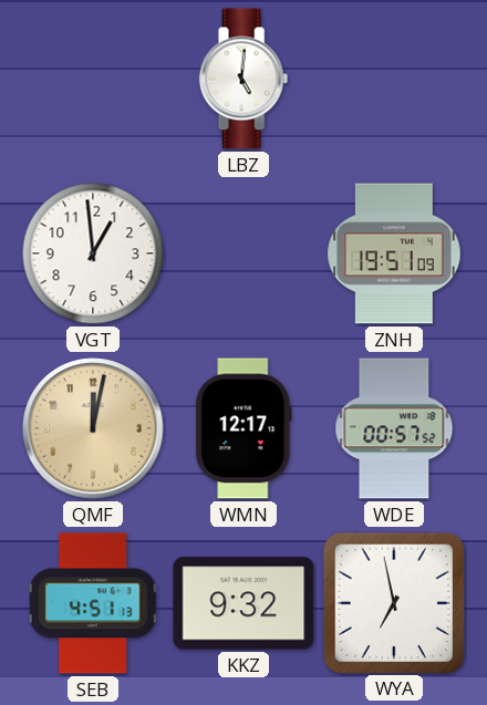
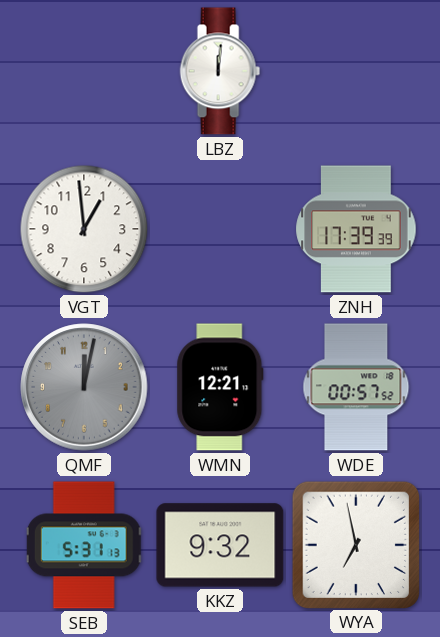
LBZ: 5:01 -> 12:01 (220, 71)
ZNH: 19:51 -> 17:39 (356, 229)
QMF dial: champagne -> grey (84, 387)
WMN: 12:17 -> 12:21 (220, 387)
SEB: 4:51 -> 5:31 (84, 545)
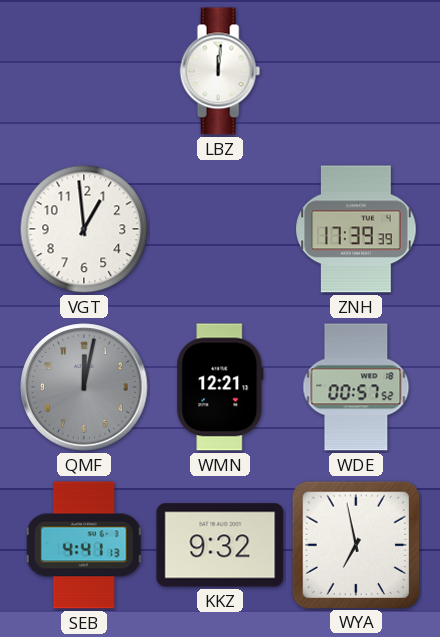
SEB: 5:31 -> 4:41 (84, 545)
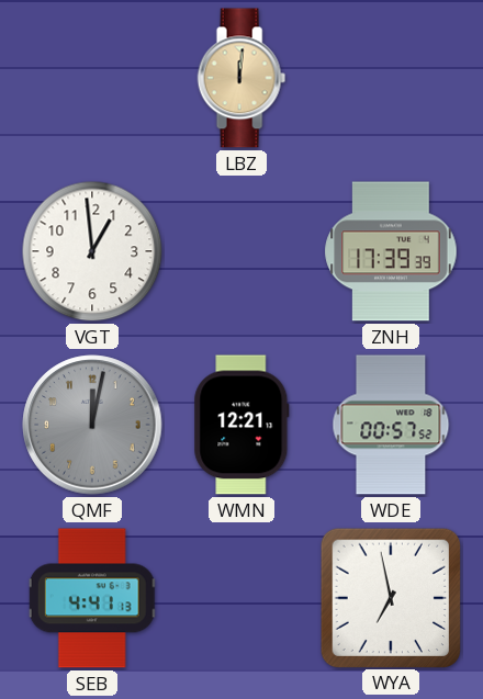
LBZ dial: white -> champagne (241, 78)
KKZ: 9:32 -> none (220, 545)
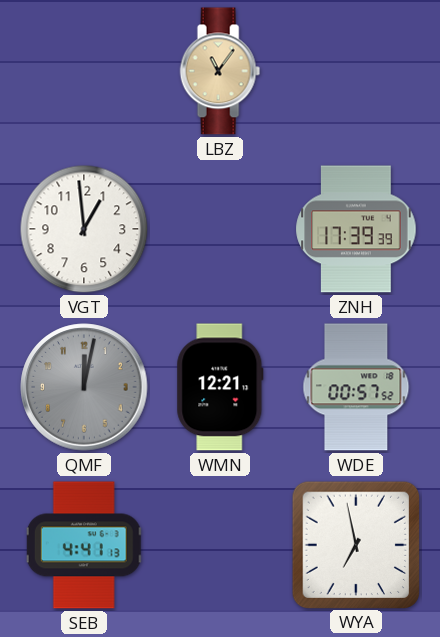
LBZ: 12:01 -> 11:06 (220, 71)
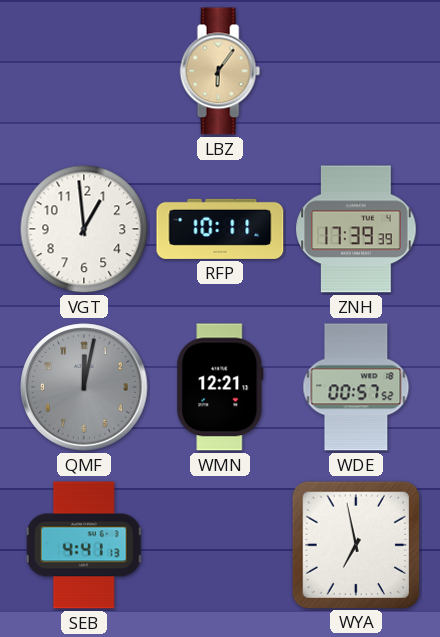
LBZ: 11:06 -> 6:06 (220, 71)
RFP: none -> 10:11 (220, 229)
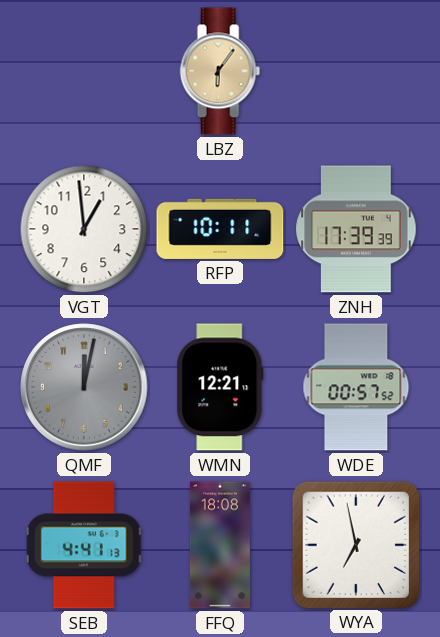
FFQ: none -> 18:08 (220, 545)
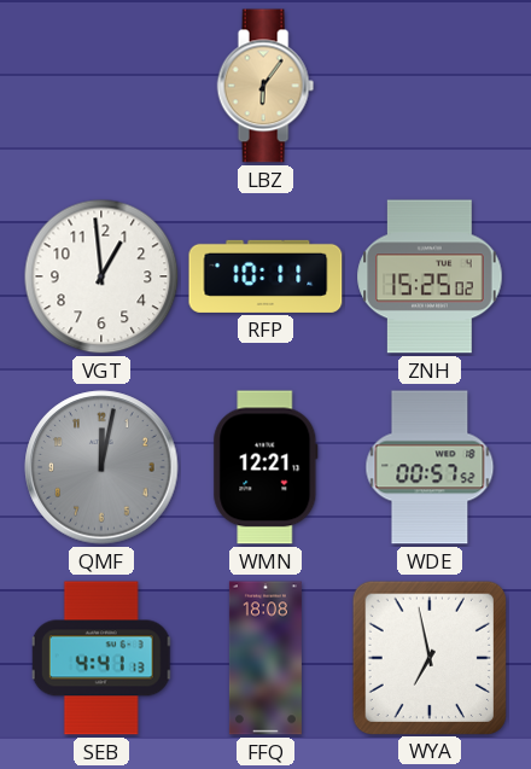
ZNH: 17:39 -> 15:25 (430, 276)
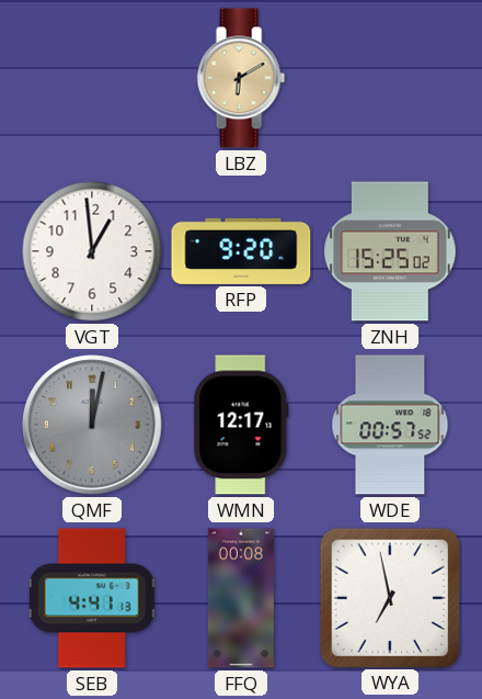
LBZ: 6:06 -> 6:10 (241, 78)
RFP: 10:11 -> 9:20 (241, 251)
WMN: 12:21 -> 12:17 (241, 425)
FFQ: 18:08 -> 00:08 (241, 598)
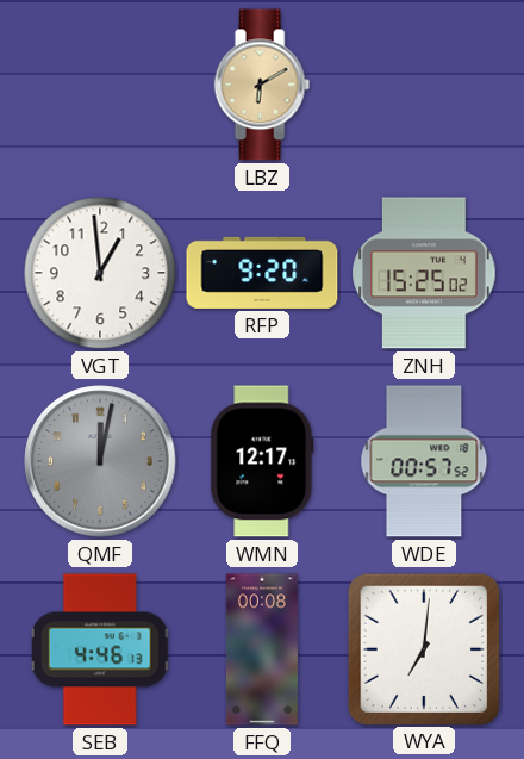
SEB: 4:41 -> 4:46 (100, 649)
WYA: 6:58 -> 7:01 (423, 648)
